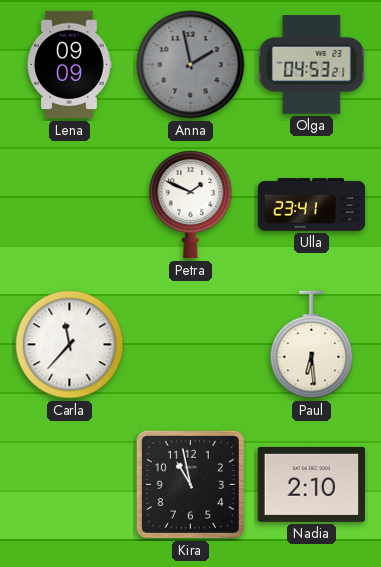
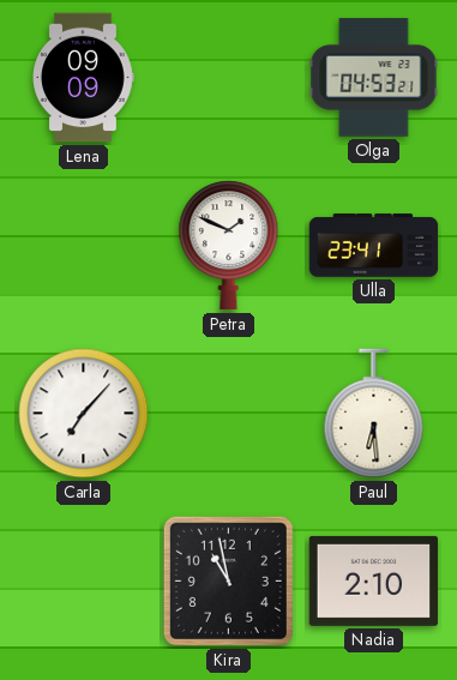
Anna: 1:58 -> none (191, 65)
Carla: 11:37 -> 7:07 (84, 414)
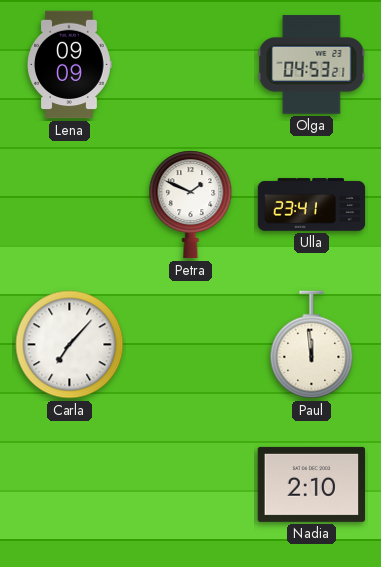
Paul: 6:29 -> 11:59 (312, 345)
Kira: 10:58 -> none (228, 580)
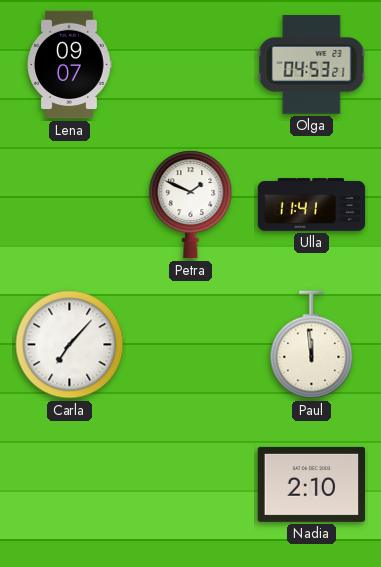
Lena: 09:09 -> 09:07 (69, 65)
Ulla: 23:41 -> 11:41 (312, 205)
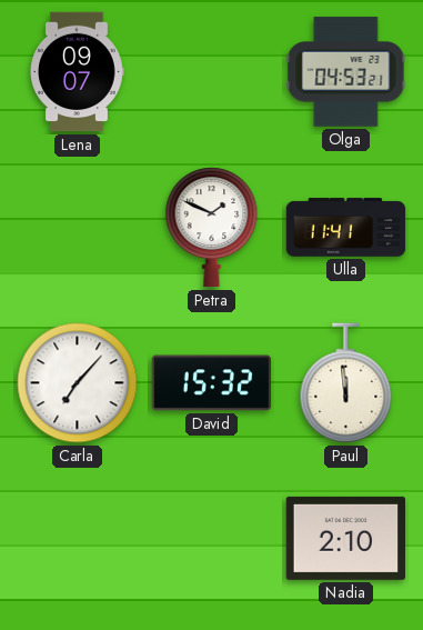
David: none -> 15:32 (212, 383)
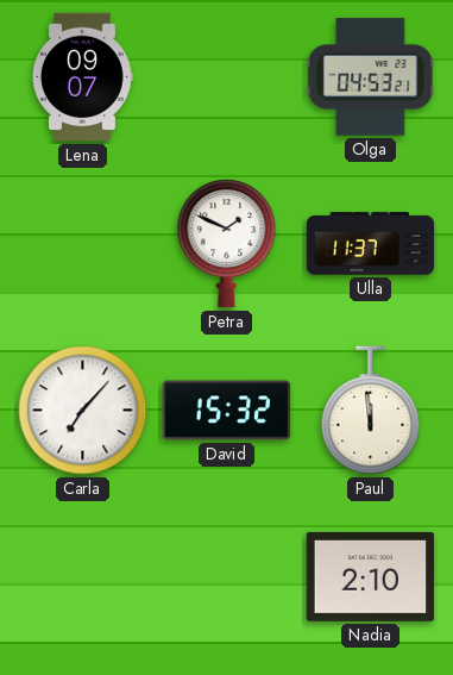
Ulla: 11:41 -> 11:37 (371, 244)
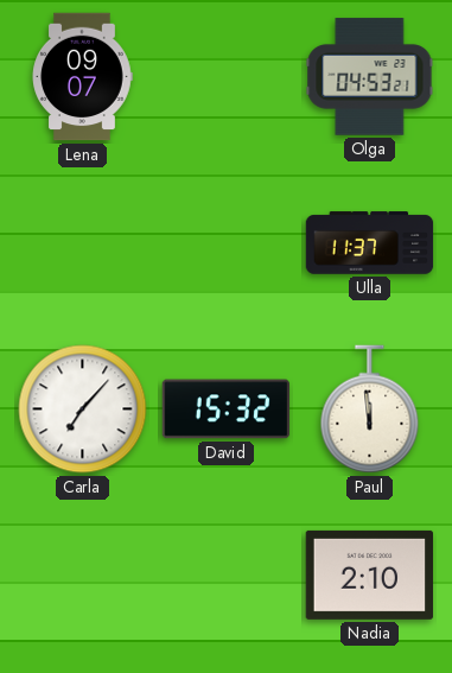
Petra: 1:49 -> none (227, 244)
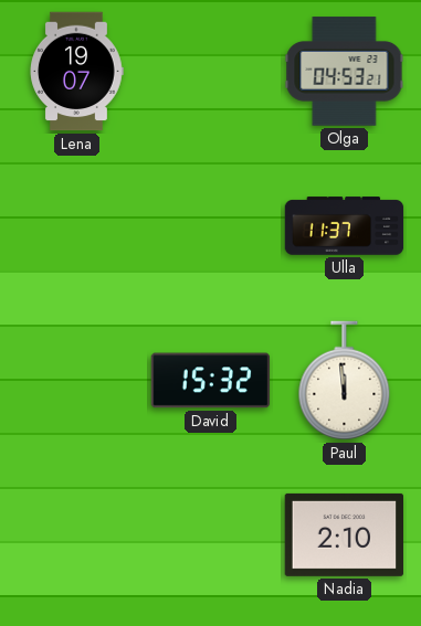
Lena: 09:07 -> 19:07 (76, 72)
Carla: 7:07 -> none (83, 409)
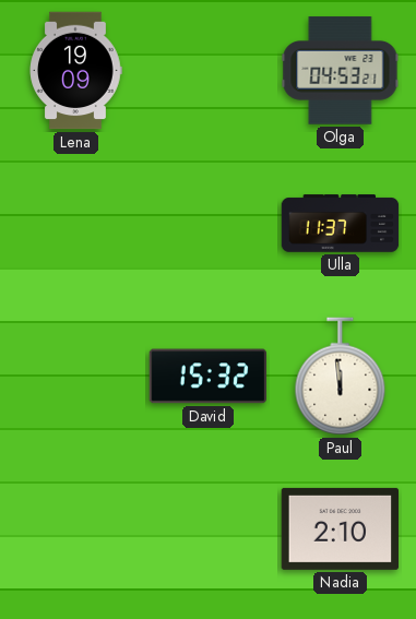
Lena: 19:07 -> 19:09 (75, 71)
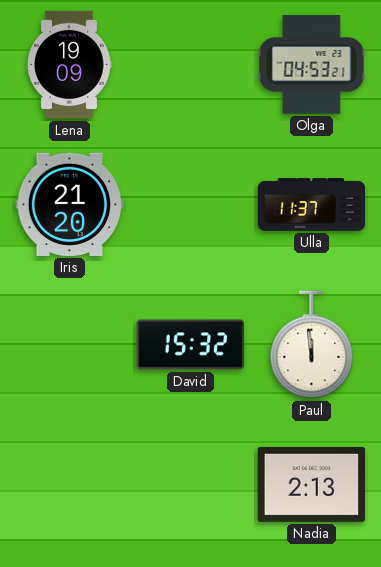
Iris: none -> 21:20 (70, 204)
Nadia: 2:10 -> 2:13 (312, 484)
